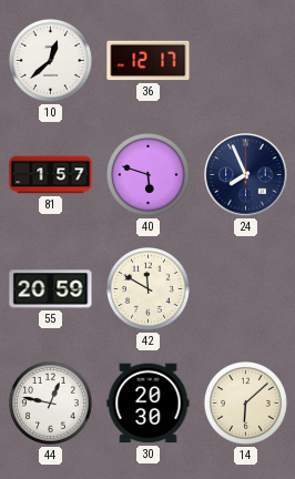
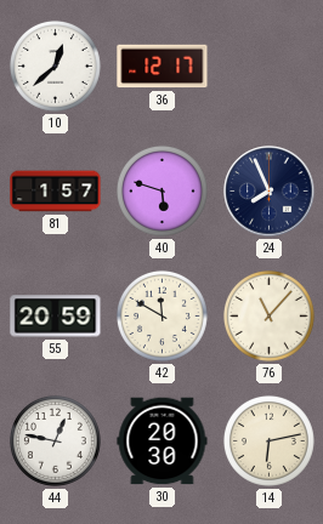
76: none -> 11:07 (268, 315)
14: 6:08 -> 6:13 (268, 440)
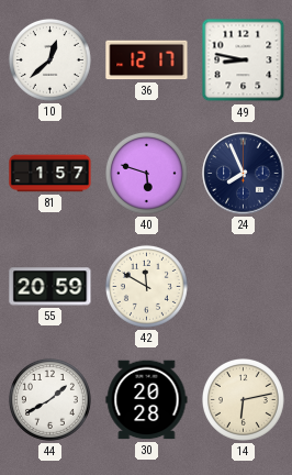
49: none -> 8:47 (244, 60)
76: 11:07 -> none (268, 315)
44: 12:47 -> 1:40 (49, 399)
30: 20:30 -> 20:28 (147, 400)
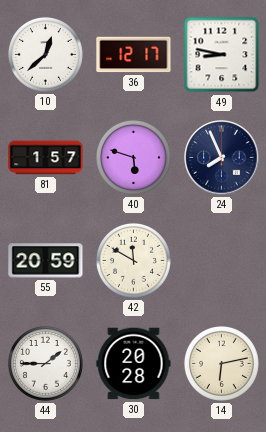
44: 1:40 -> 1:45 (45, 363)
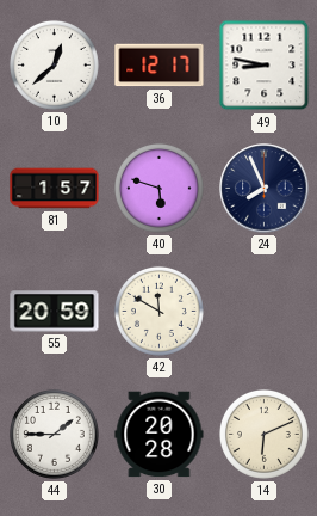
14: 6:13 -> 6:11 (263, 434)
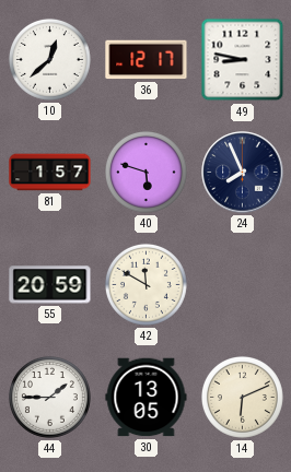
30: 20:28 -> 13:05 (147, 398)
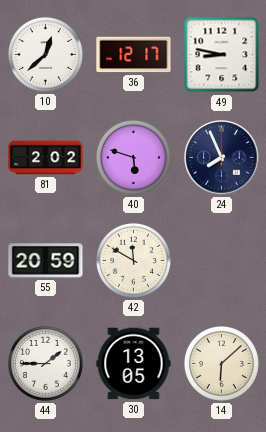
81: 1:57 -> 2:02 (46, 158)
14: 6:11 -> 6:08 (221, 363)
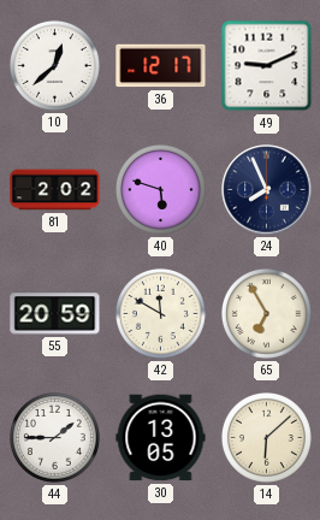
49: 8:47 -> 9:11 (267, 66)
65: none -> 6:55 (266, 313)
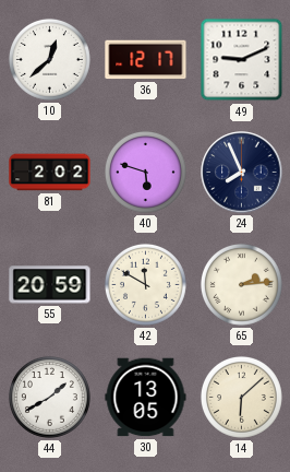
65: 6:55 -> 2:14 (241, 284)
44: 1:45 -> 1:40 (49, 397)
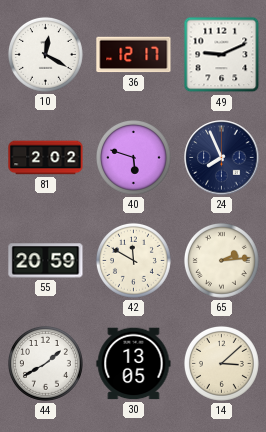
10: 12:38 -> 12:20 (45, 54)
14: 6:08 -> 3:08 (221, 363)
